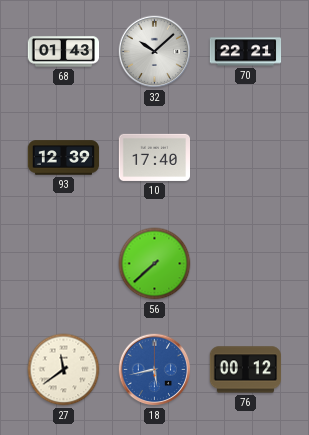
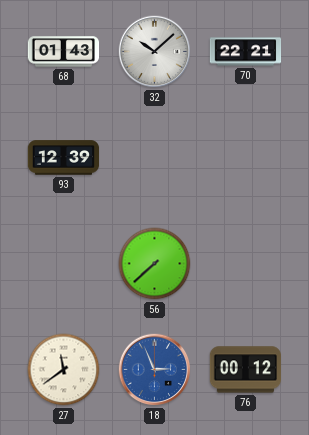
10: 17:40 -> none (154, 157)
18: 5:43 -> 2:56 (155, 370)
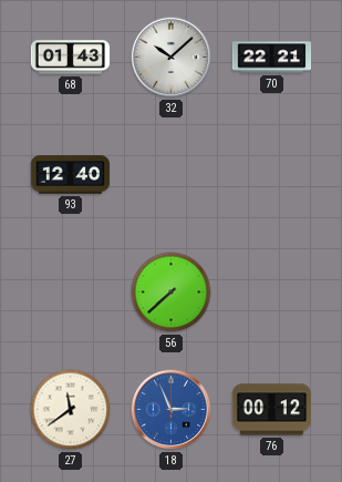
93: 12:39 -> 12:40 (71, 175)
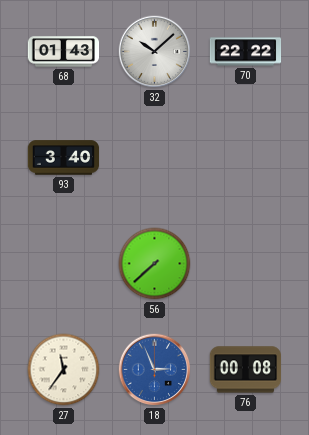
70: 22:21 -> 22:22 (246, 52)
93: 12:40 -> 3:40 (64, 158)
27: 11:39 -> 11:36 (64, 370)
76: 00:12 -> 00:08 (246, 370)
